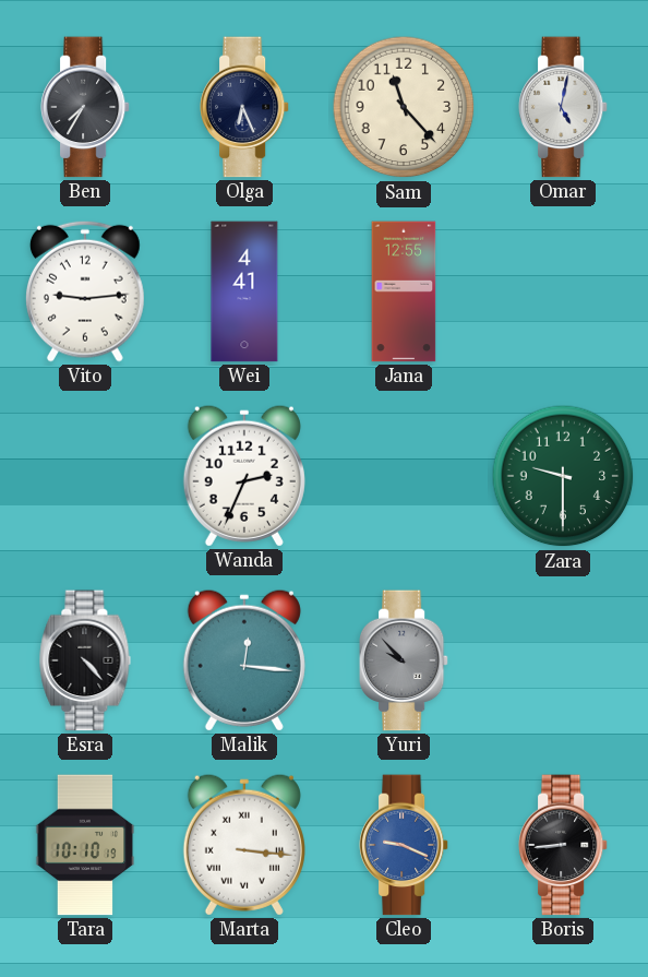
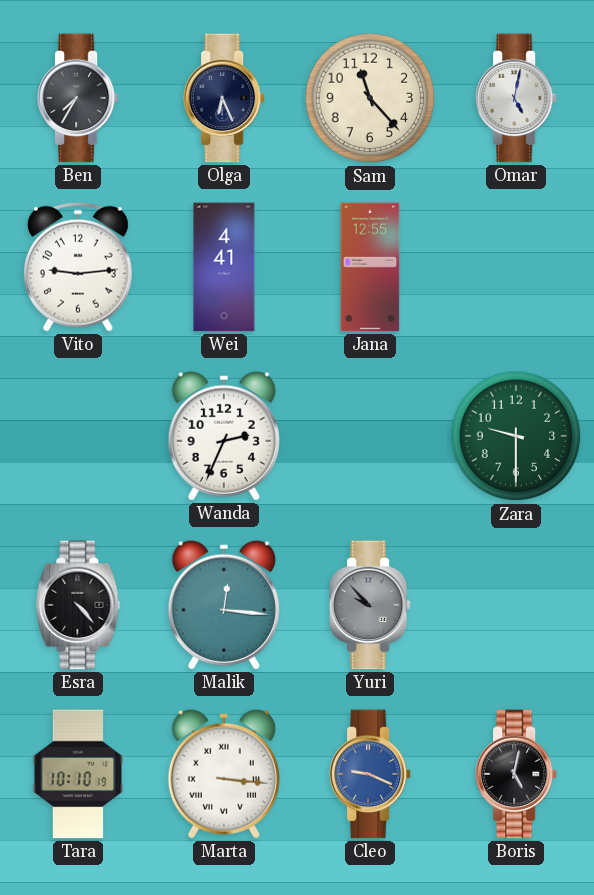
Boris: 8:44 -> 5:02 (516, 774)
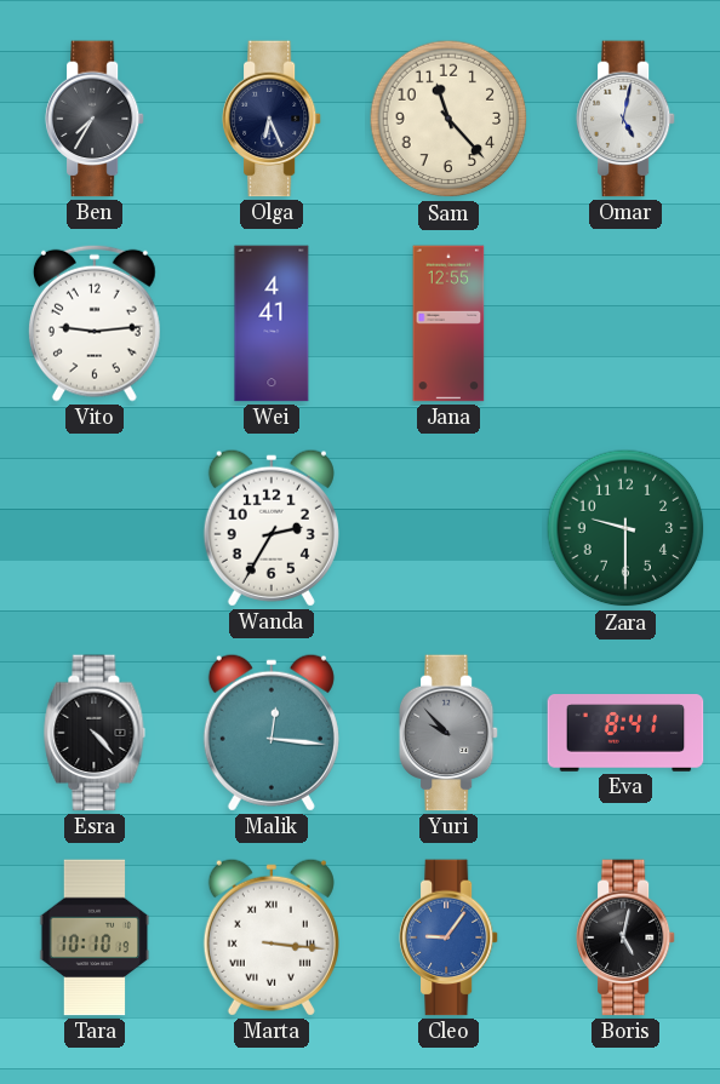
Wanda: 2:34 -> 2:35 (272, 528)
Eva: none -> 8:41 (625, 733)
Cleo: 9:19 -> 9:06 (448, 937)
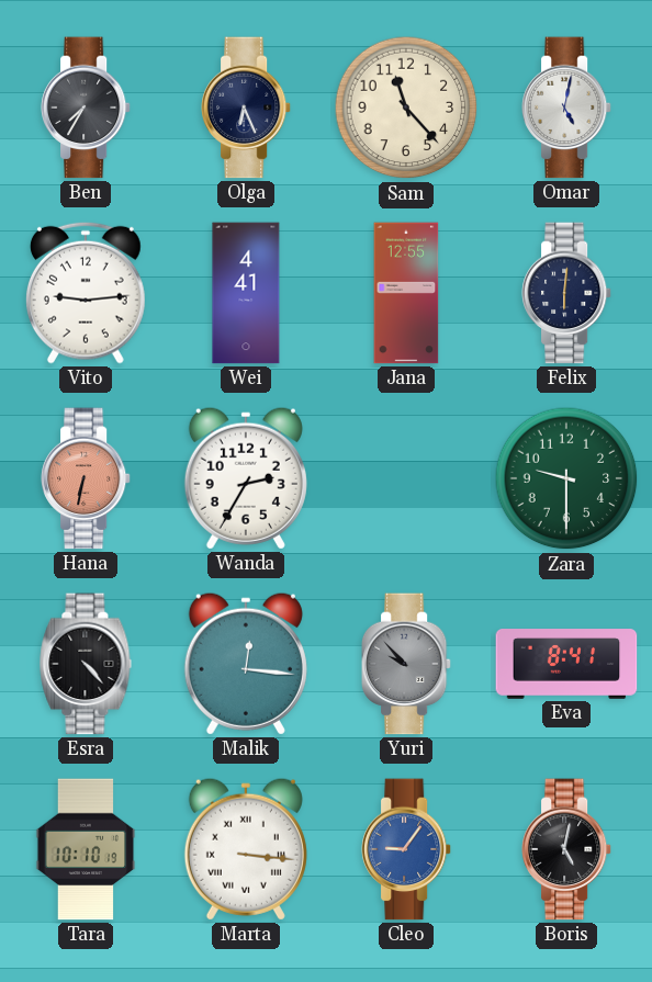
Felix: none -> 6:01 (566, 293)
Hana: none -> 6:32 (86, 478)
